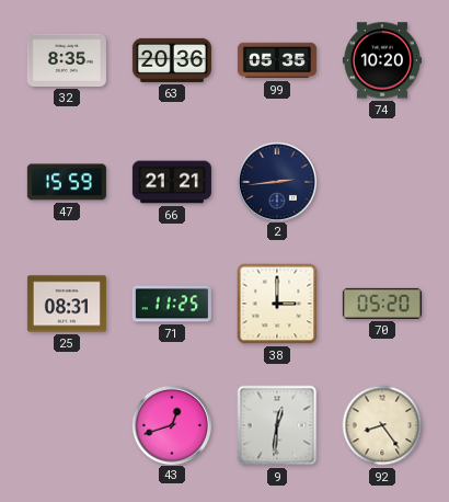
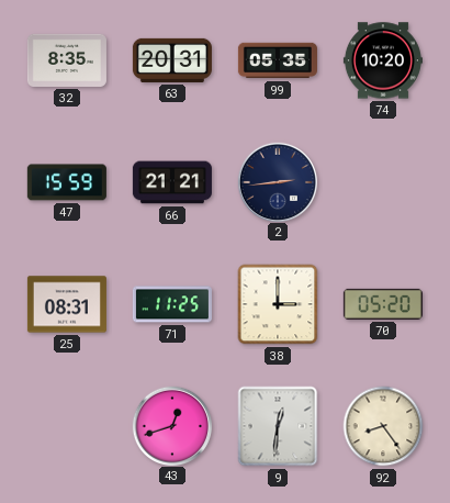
63: 20:36 -> 20:31 (172, 60)
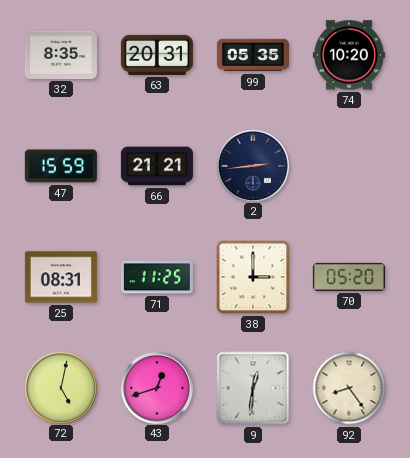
72: none -> 5:02 (60, 387)
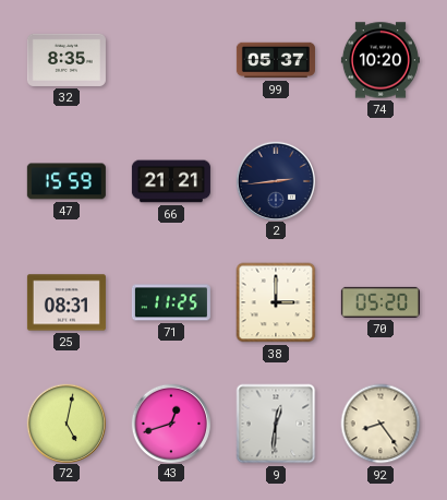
63: 20:31 -> none (157, 55)
99: 05:35 -> 05:37 (276, 60)
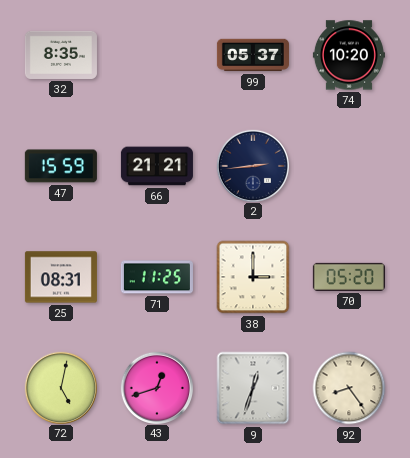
9: 12:31 -> 12:33 (253, 388)
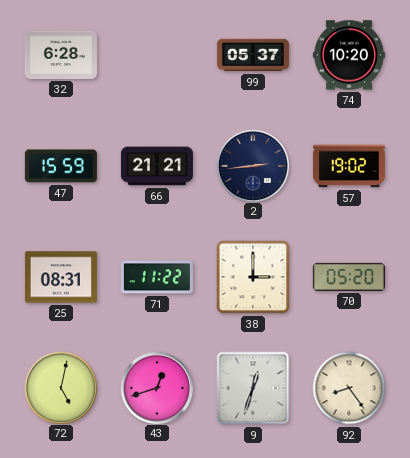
32: 8:35 -> 6:28 (61, 55)
57: none -> 19:02 (349, 166)
71: 11:25 -> 11:22 (157, 277)
